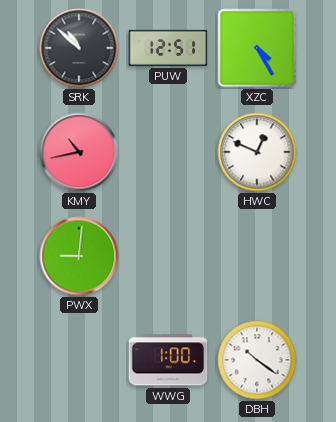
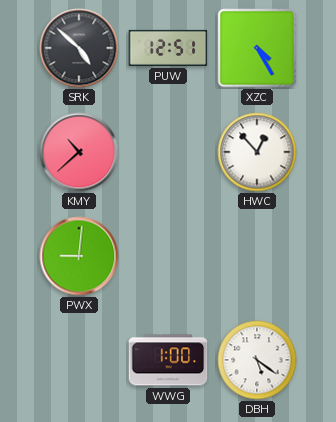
SRK: 10:52 -> 4:52 (79, 48)
KMY: 10:43 -> 10:38 (79, 152)
HWC: 12:49 -> 12:53 (257, 152)
DBH: 10:21 -> 5:21 (257, 360)
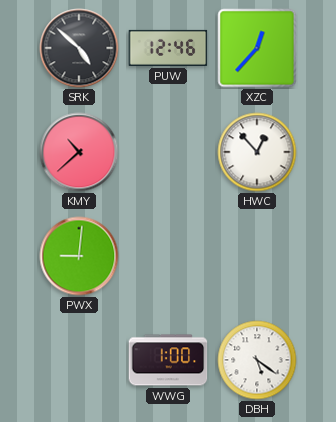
PUW: 12:51 -> 12:46 (168, 48)
XZC: 4:25 -> 12:37 (257, 48)
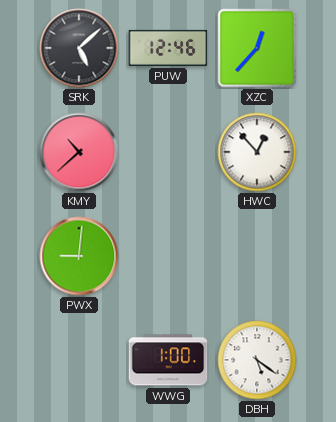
SRK: 4:52 -> 5:08 (79, 48)
